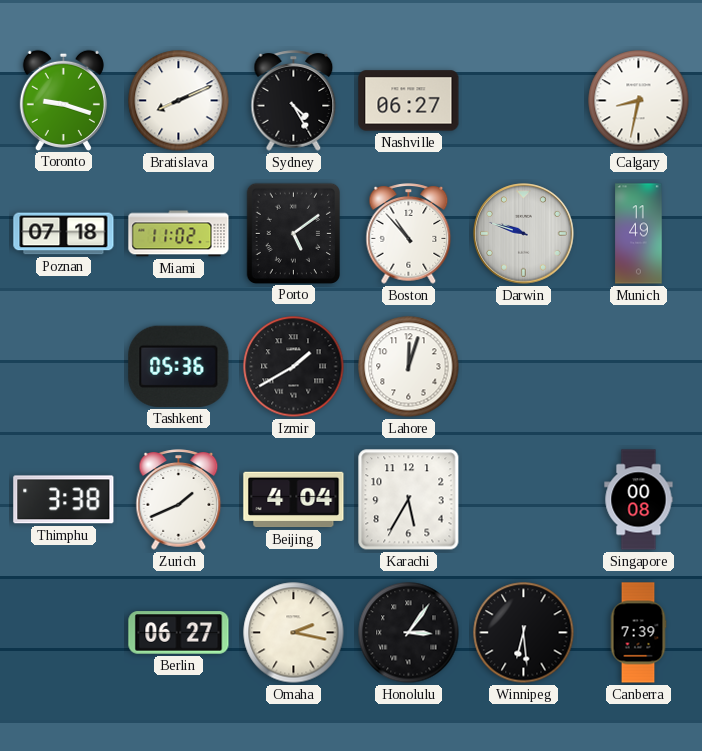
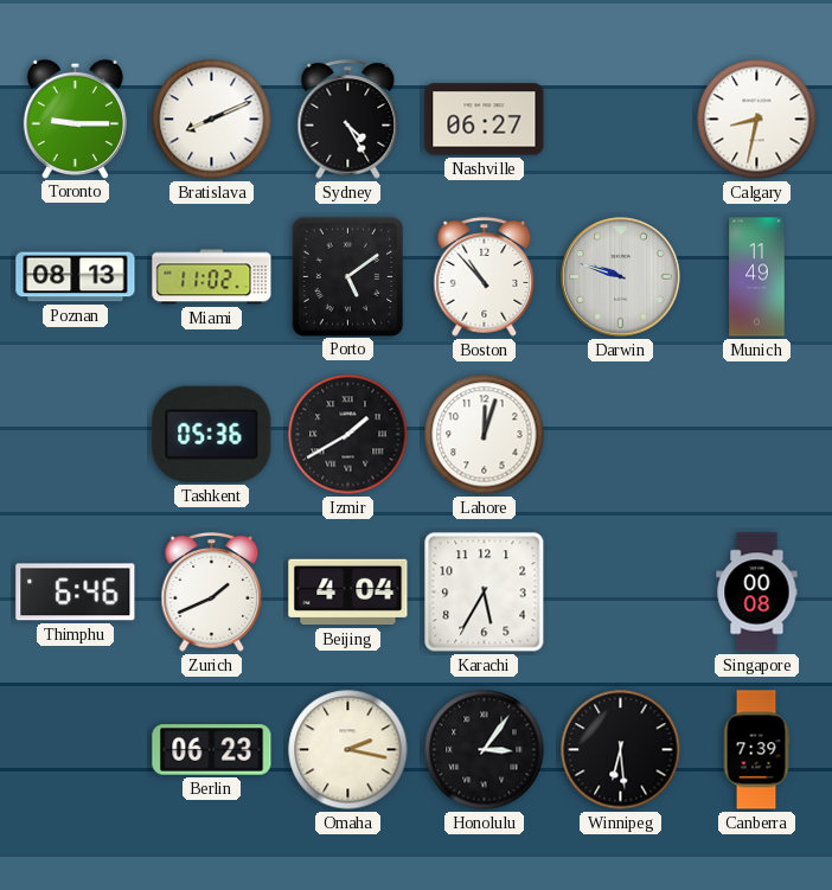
Toronto: 9:18 -> 9:15 (75, 119)
Poznan: 07:18 -> 08:13 (76, 277)
Thimphu: 3:38 -> 6:46 (76, 593)
Berlin: 06:27 -> 06:23 (212, 750)
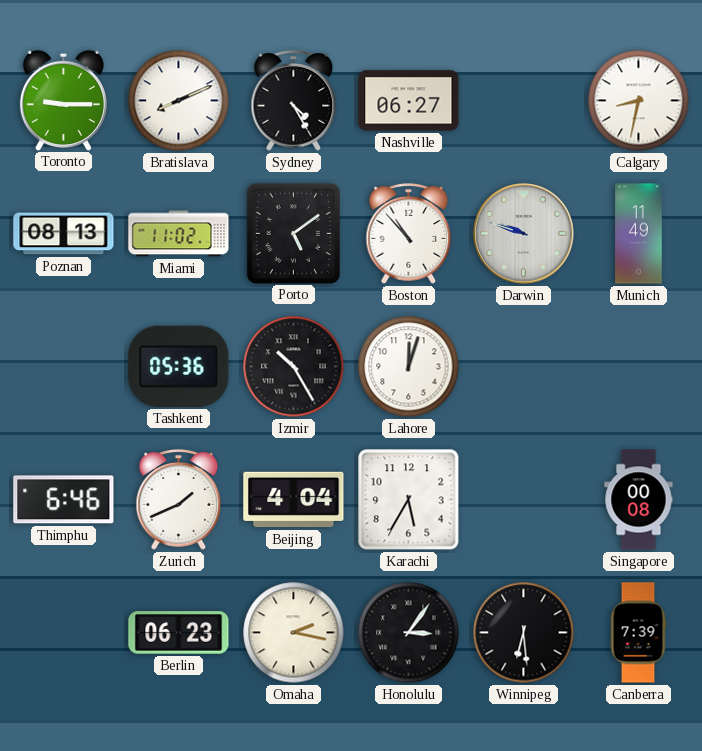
Izmir: 1:40 -> 10:25 (294, 367)
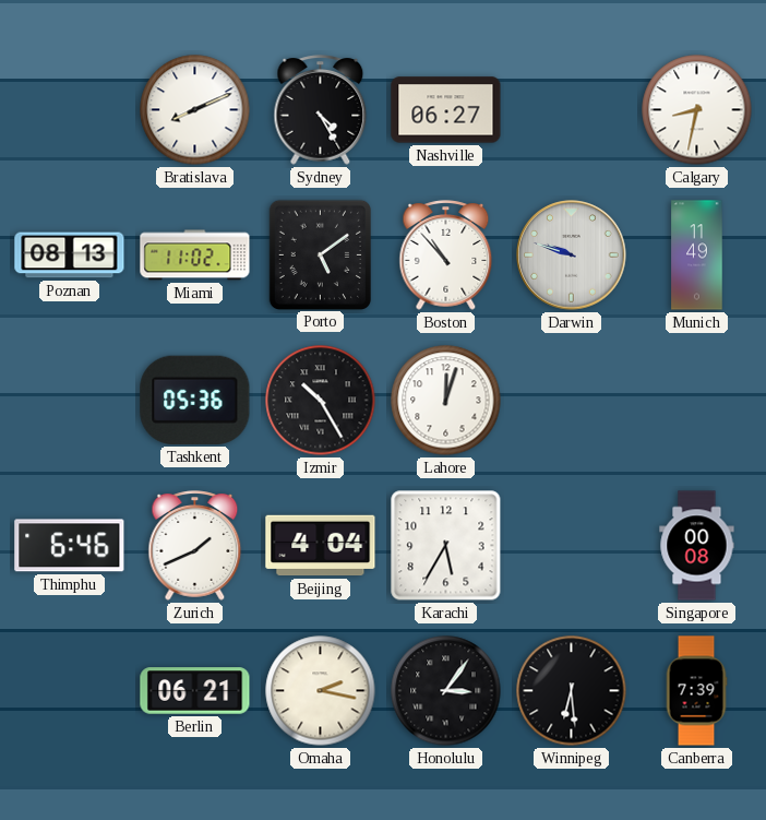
Toronto: 9:15 -> none (63, 100)
Berlin: 06:23 -> 06:21 (195, 691)
